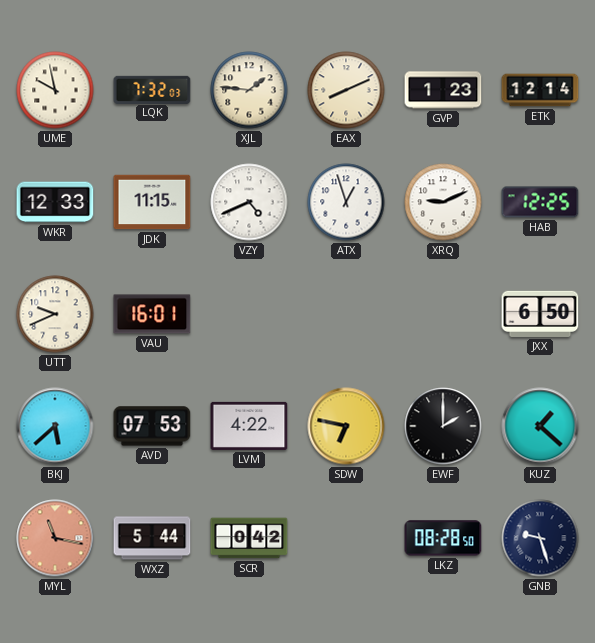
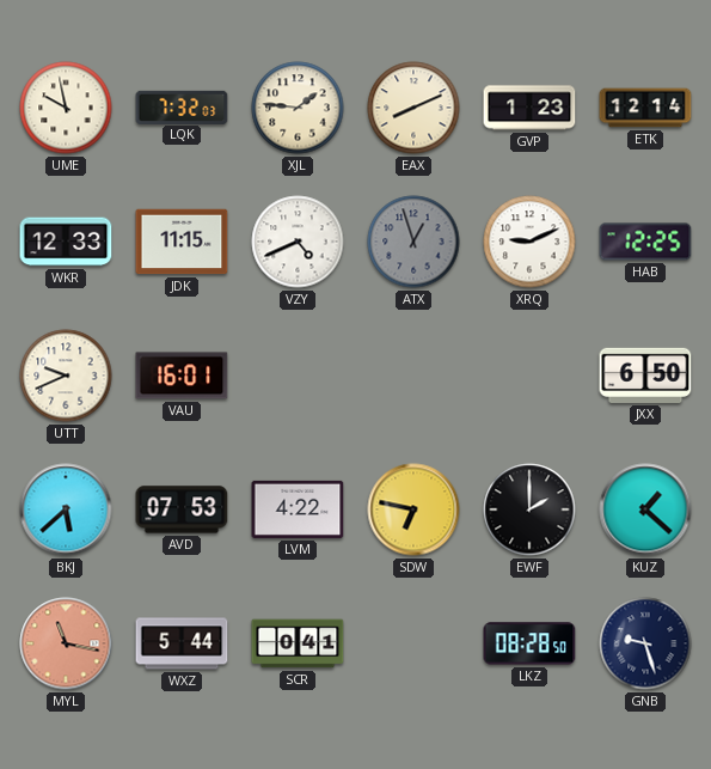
ATX dial: white -> grey (413, 242)
SCR: 0:42 -> 0:41 (298, 643)
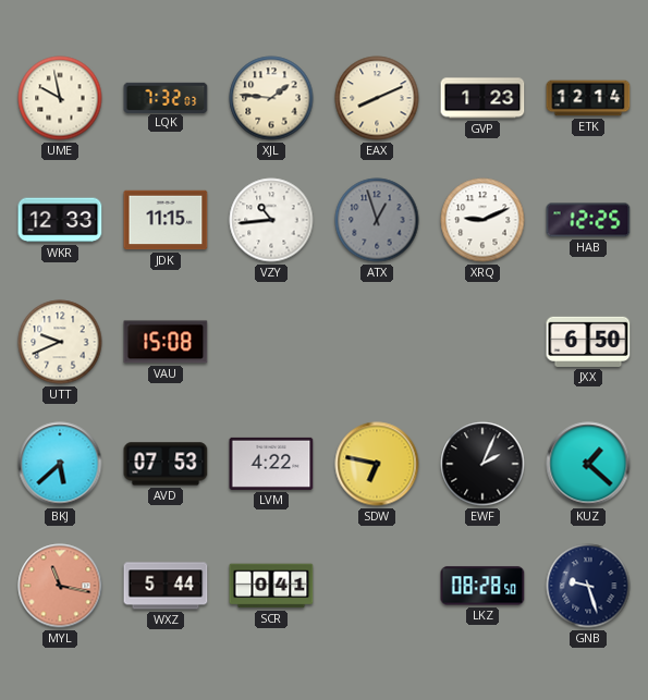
VZY: 4:41 -> 10:44 (271, 220)
VAU: 16:01 -> 15:08 (166, 342)
EWF: 2:00 -> 2:04 (482, 464)
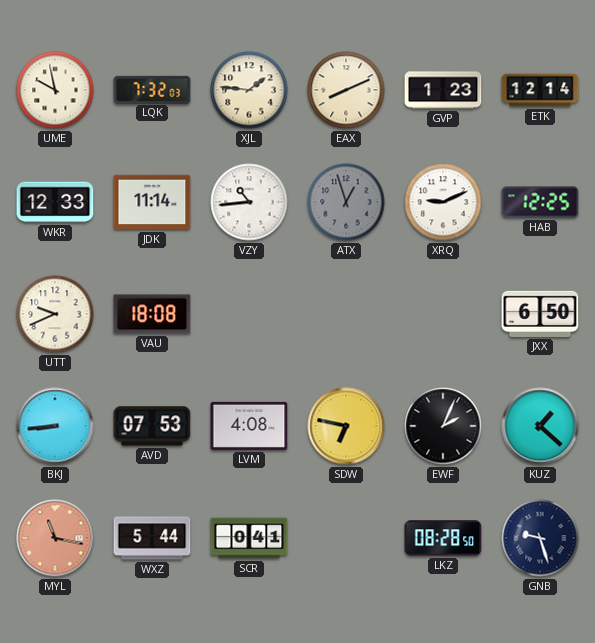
JDK: 11:15 -> 11:14 (152, 202)
VAU: 15:08 -> 18:08 (152, 314)
BKJ: 5:38 -> 8:44 (55, 426)
LVM: 4:22 -> 4:08 (249, 426)
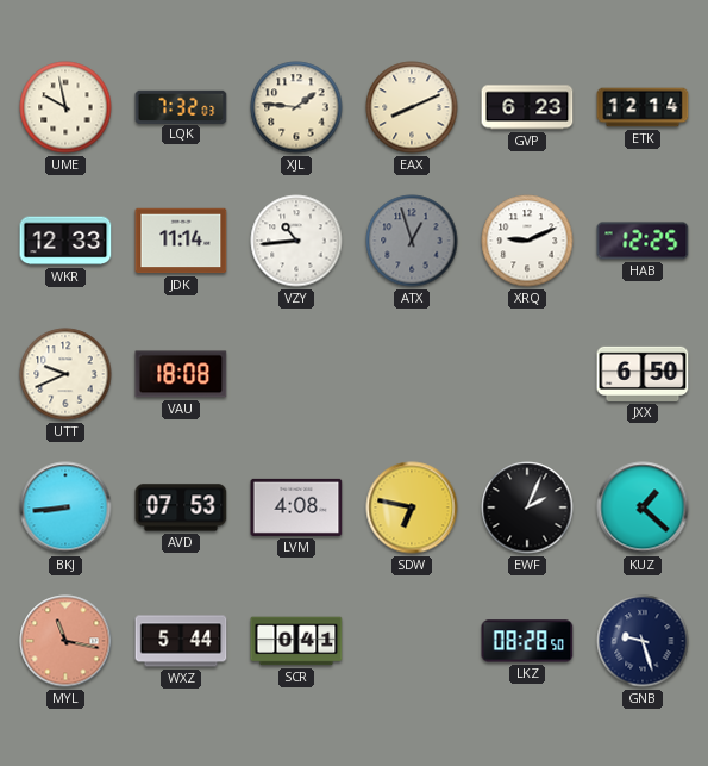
GVP: 1:23 -> 6:23 (527, 107)
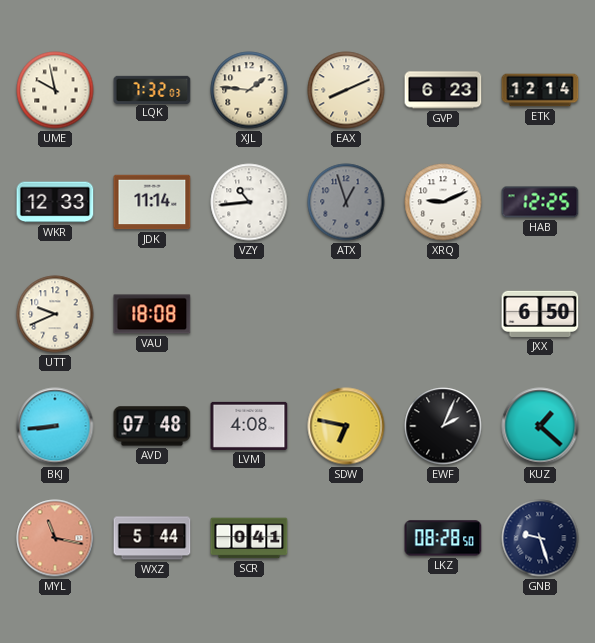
AVD: 07:53 -> 07:48 (152, 426)
